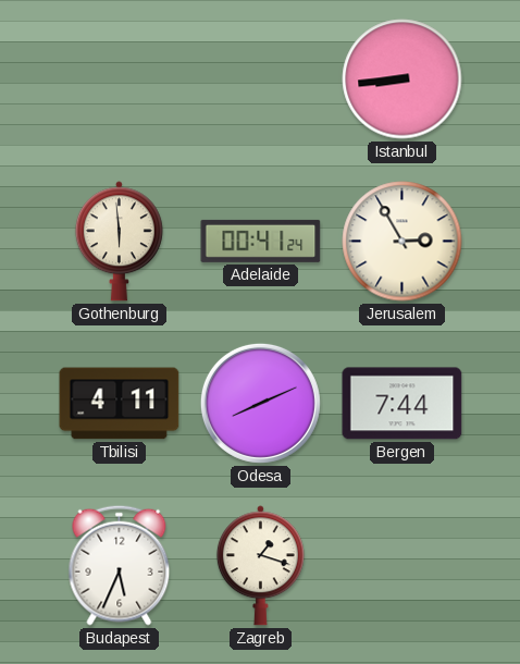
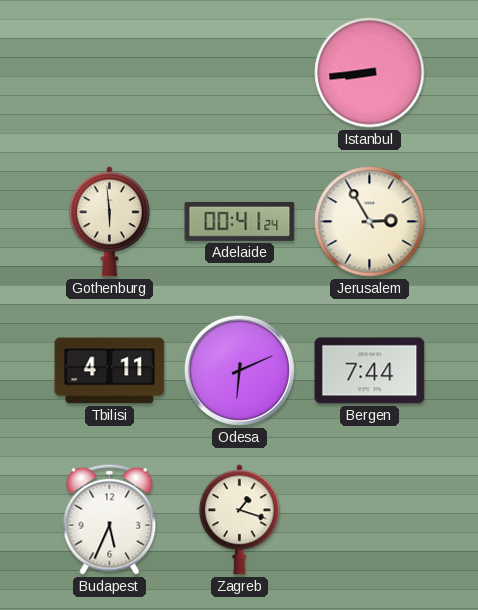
Odesa: 8:11 -> 6:11 (239, 370)
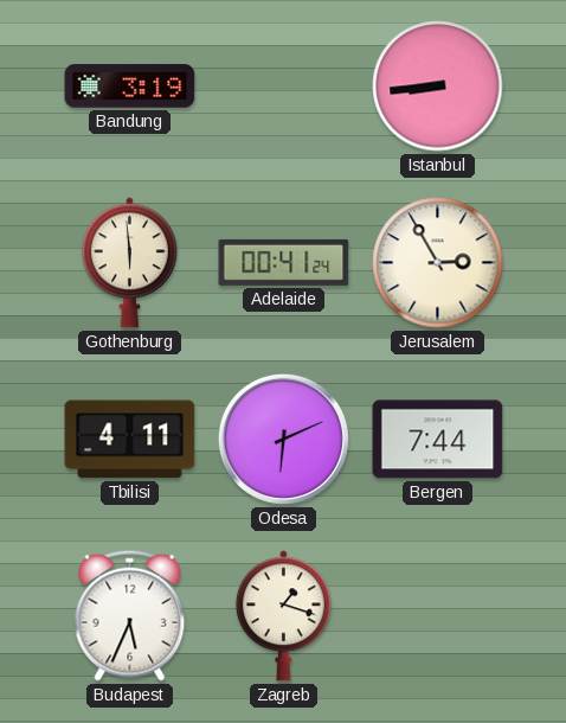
Bandung: none -> 3:19 (130, 87)
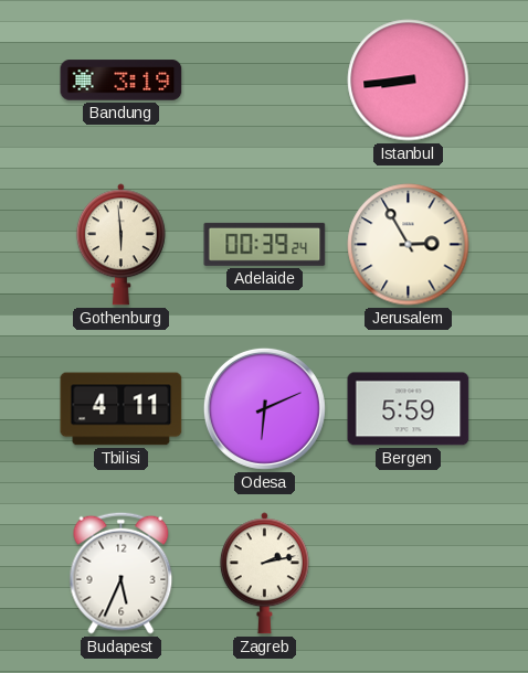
Adelaide: 00:41 -> 00:39 (265, 244)
Bergen: 7:44 -> 5:59 (409, 409)
Zagreb: 1:18 -> 2:13 (264, 574)
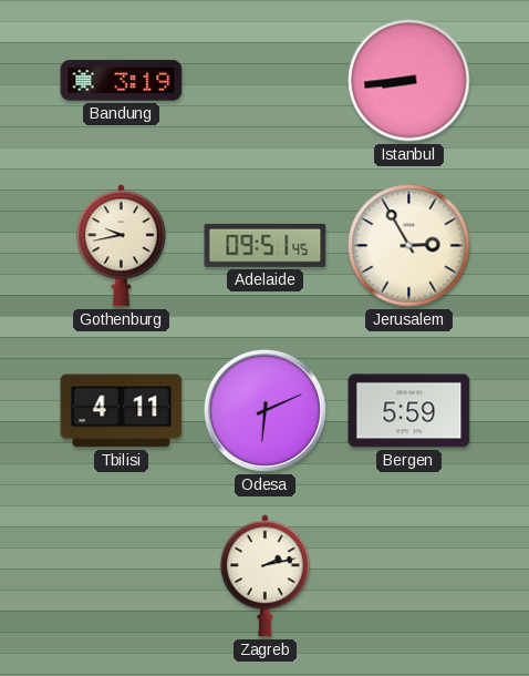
Gothenburg: 5:59 -> 9:43 (121, 246)
Adelaide: 00:39 -> 09:51 (266, 245)
Budapest: 5:34 -> none (122, 573)
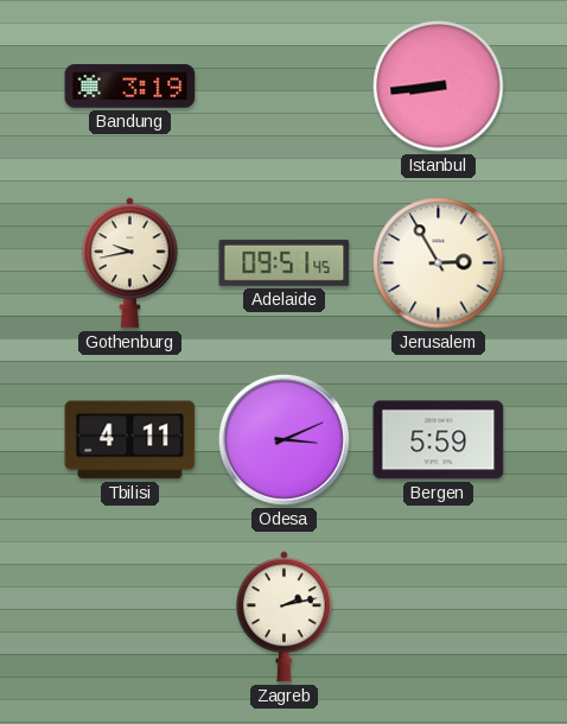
Odesa: 6:11 -> 3:11 (283, 439)
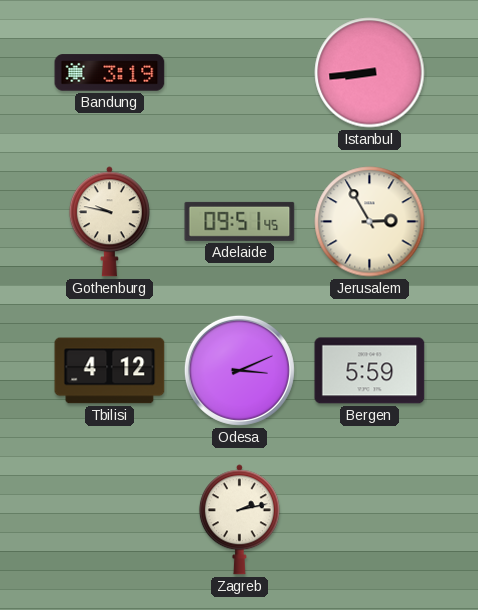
Gothenburg: 9:43 -> 9:47 (109, 222)
Tbilisi: 4:11 -> 4:12 (110, 371)
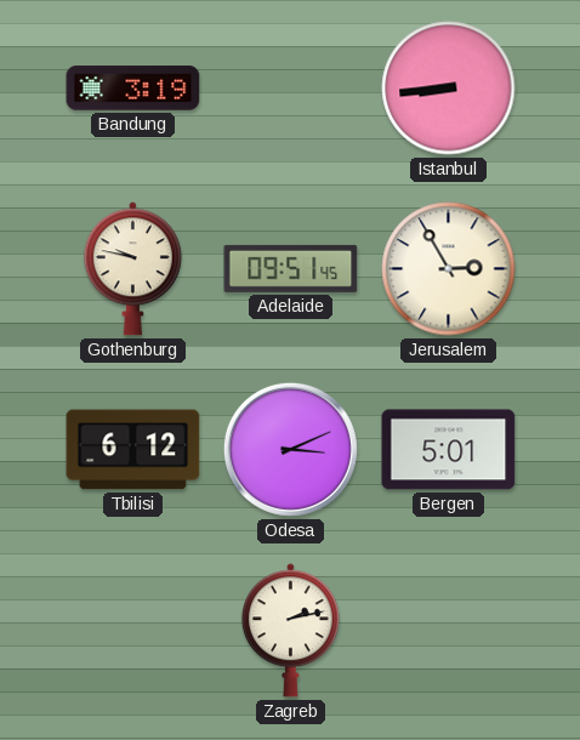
Tbilisi: 4:12 -> 6:12 (133, 450)
Bergen: 5:59 -> 5:01 (449, 450)
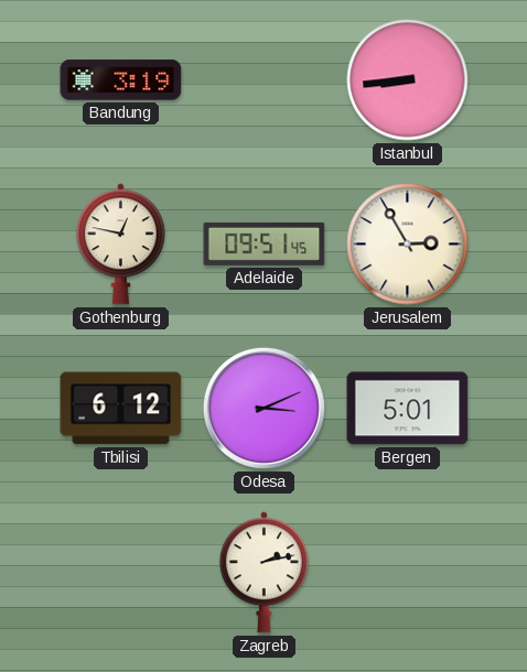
Gothenburg: 9:47 -> 12:47 (120, 245)
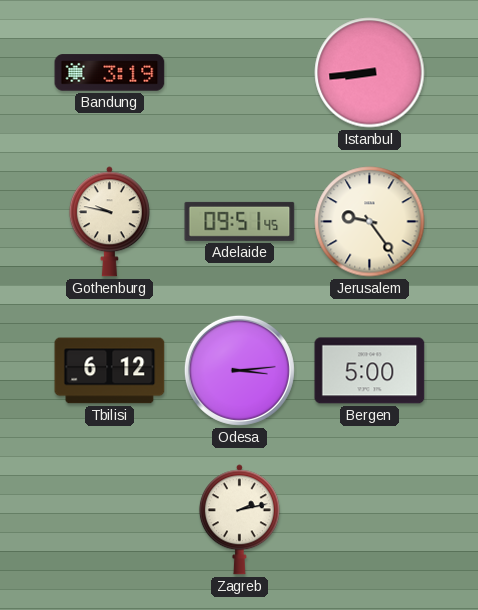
Gothenburg: 12:47 -> 9:47 (109, 222)
Jerusalem: 2:55 -> 9:24 (370, 222)
Odesa: 3:11 -> 3:14 (239, 370)
Bergen: 5:01 -> 5:00 (370, 371)
